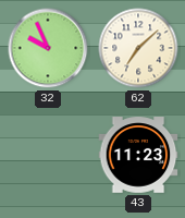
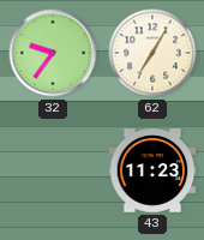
32: 9:56 -> 9:36 (53, 53)
62: 7:08 -> 7:05 (152, 53)
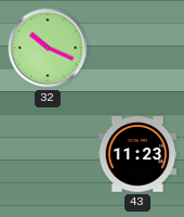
32: 9:36 -> 10:19 (48, 48)
62: 7:05 -> none (152, 53)
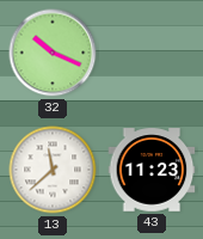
13: none -> 11:38 (53, 170)
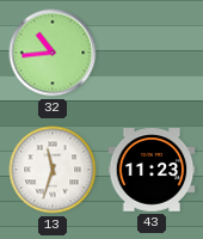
32: 10:19 -> 10:44 (53, 53)
13: 11:38 -> 11:33 (53, 170)
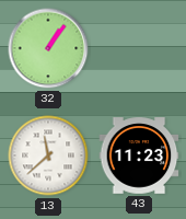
32: 10:44 -> 1:06 (48, 48)
13: 11:33 -> 11:38 (48, 155)
